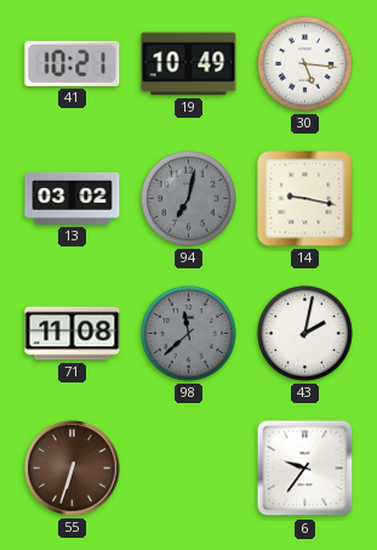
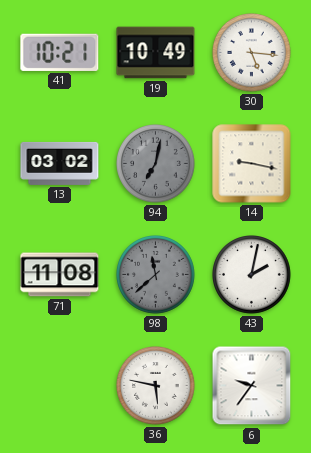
55: 6:33 -> none (73, 469)
36: none -> 5:47 (156, 386)
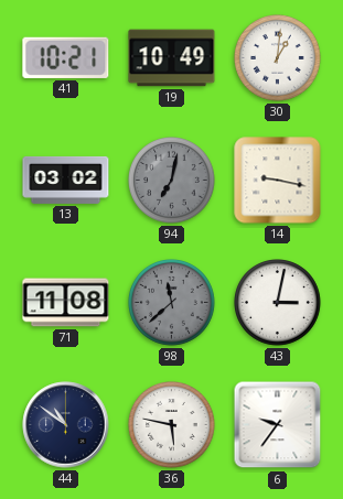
30: 5:16 -> 1:01 (278, 58)
43: 2:02 -> 3:02 (278, 303)
44: none -> 10:51 (66, 425)
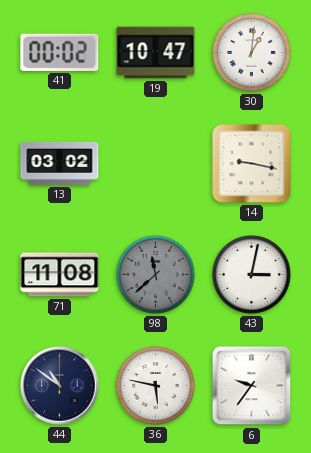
41: 10:21 -> 00:02 (60, 52)
19: 10:49 -> 10:47 (156, 53)
94: 7:02 -> none (172, 181)
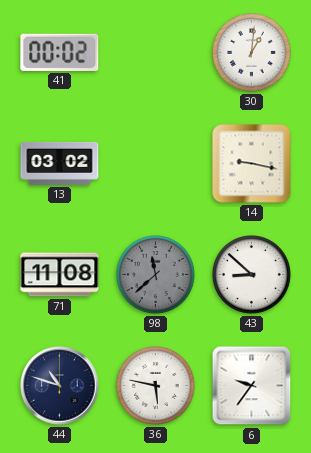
19: 10:47 -> none (156, 53)
43: 3:02 -> 8:52 (252, 275)
44: 10:51 -> 10:48 (60, 386)
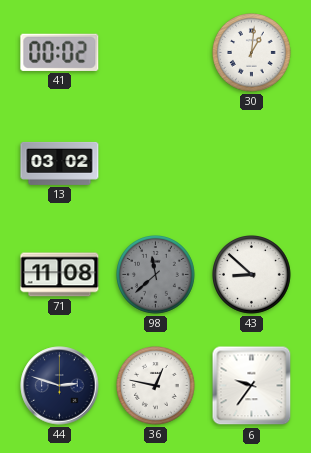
14: 9:17 -> none (252, 164)
44: 10:48 -> 2:48 (60, 386)
36: 5:47 -> 12:47 (156, 386)
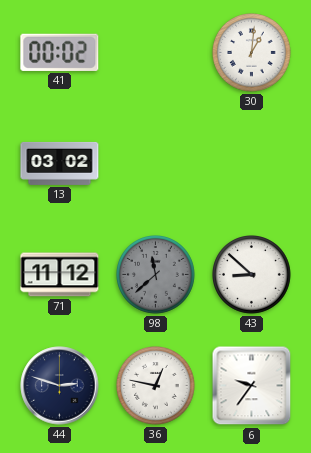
71: 11:08 -> 11:12 (60, 275)
